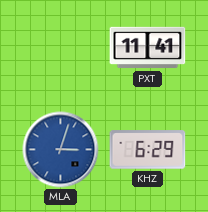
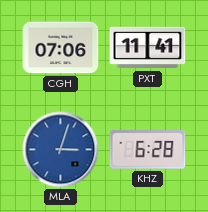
CGH: none -> 07:06 (61, 48)
KHZ: 6:29 -> 6:28 (148, 150)
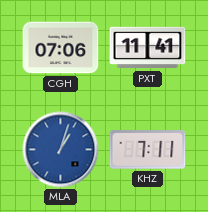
MLA: 3:03 -> 1:03 (61, 150)
KHZ: 6:28 -> 7:11 (148, 150)
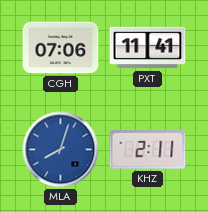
MLA: 1:03 -> 8:03 (61, 150)
KHZ: 7:11 -> 2:11 (148, 150)
